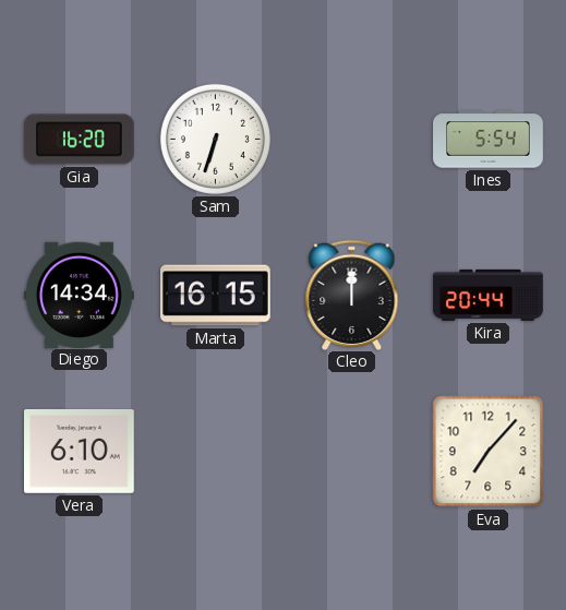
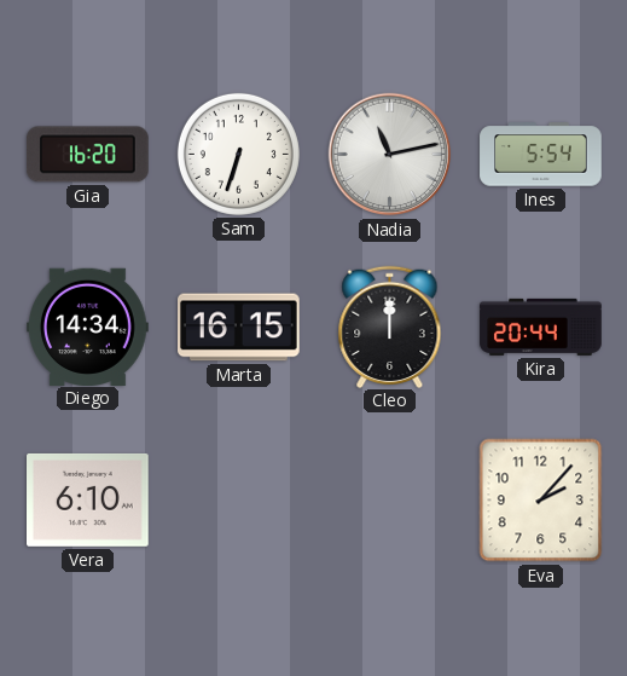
Nadia: none -> 11:13 (390, 155)
Eva: 7:07 -> 2:07 (541, 501)
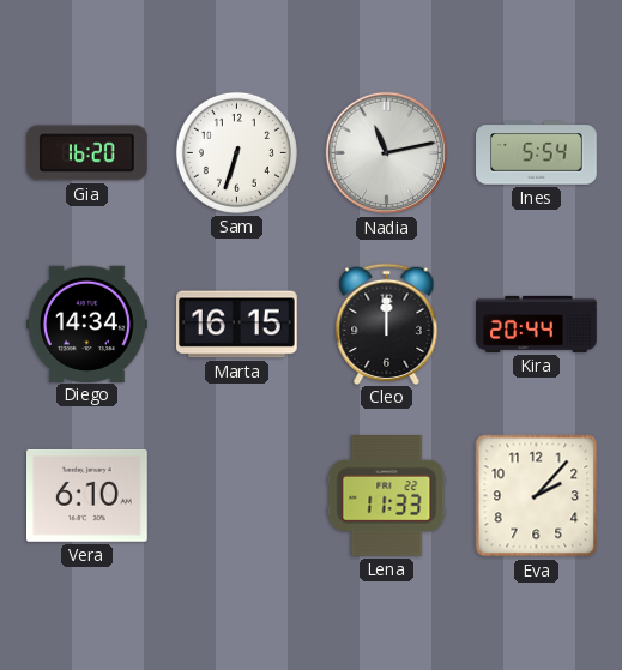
Lena: none -> 11:33 (387, 496)
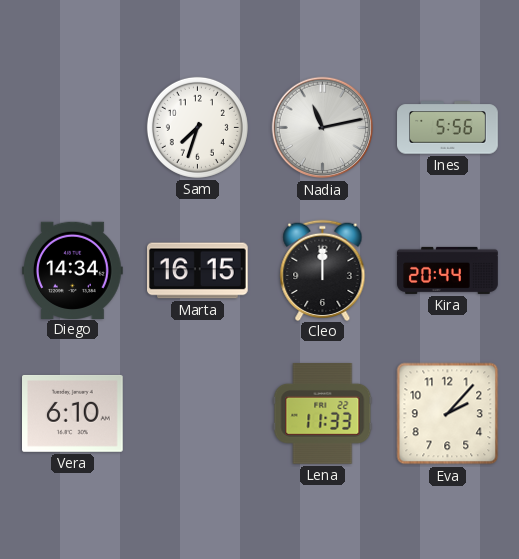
Gia: 16:20 -> none (87, 153)
Sam: 6:33 -> 7:33 (197, 127)
Ines: 5:54 -> 5:56 (448, 128)
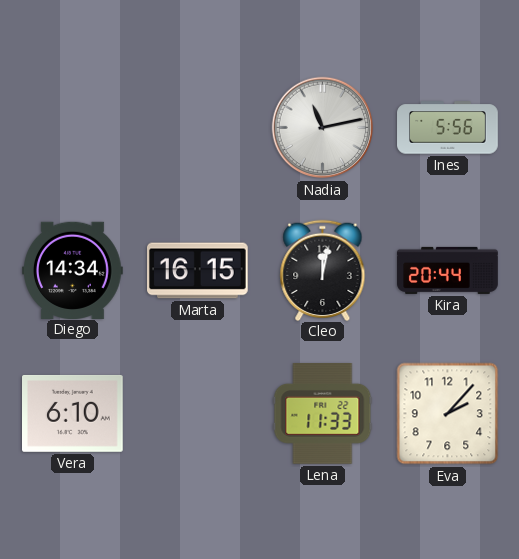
Sam: 7:33 -> none (197, 127)
Cleo: 12:00 -> 12:02 (323, 270)
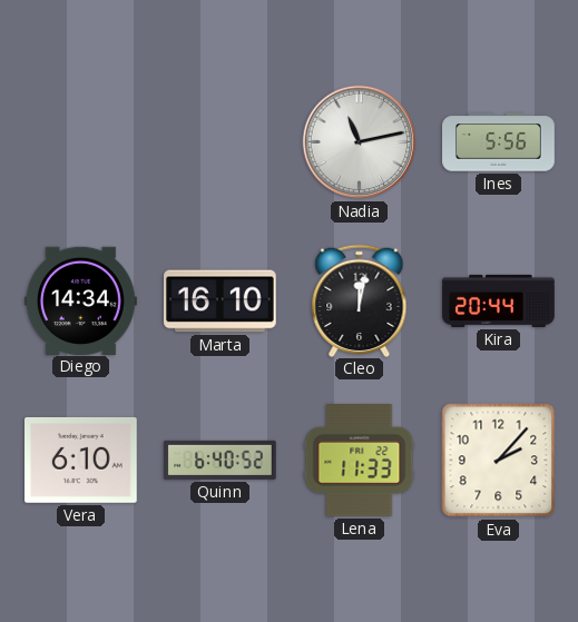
Marta: 16:15 -> 16:10 (221, 302)
Quinn: none -> 6:40 (221, 460)
